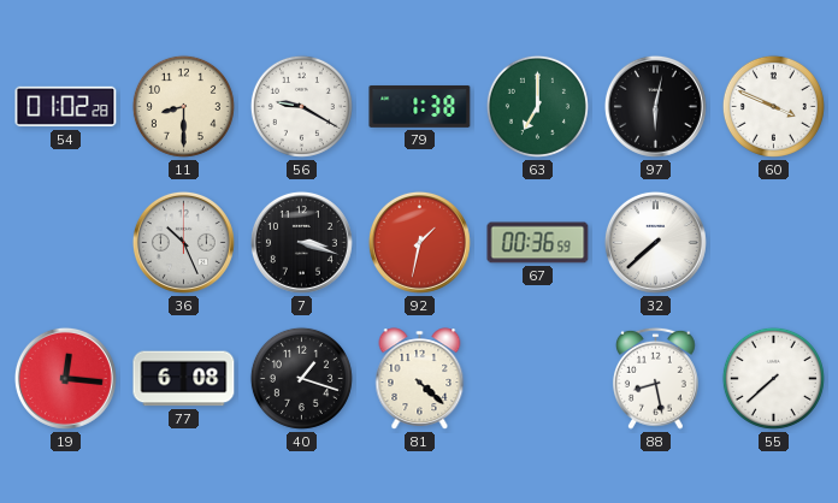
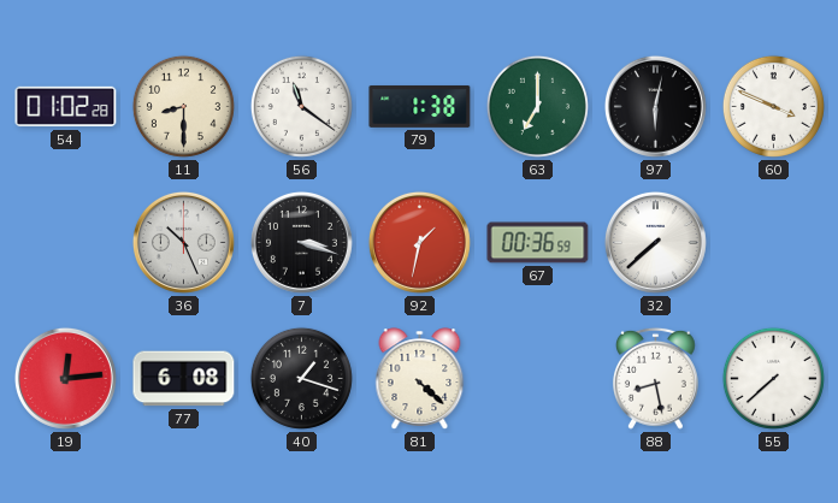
56: 9:20 -> 11:21 (301, 106)
19: 12:16 -> 12:14 (65, 378)
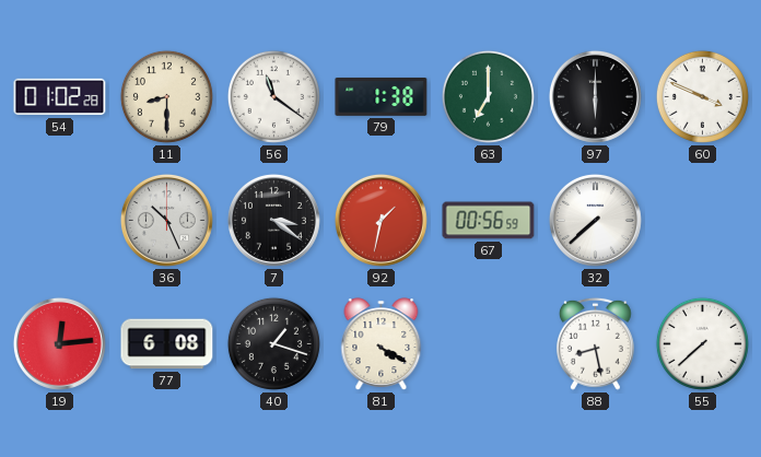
97: 6:02 -> 6:00 (595, 96)
7: 3:18 -> 3:21 (273, 220)
67: 00:36 -> 00:56 (489, 221)
81: 4:22 -> 4:20 (382, 344)
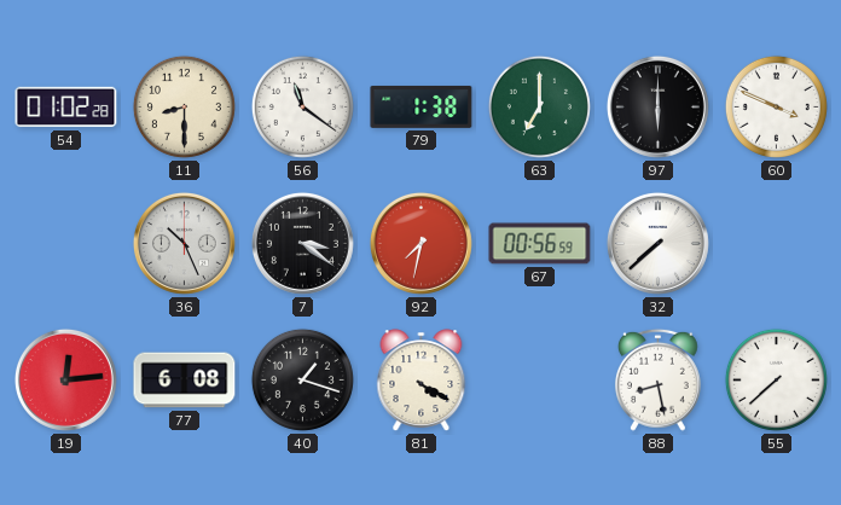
92: 1:32 -> 7:32 (420, 243)
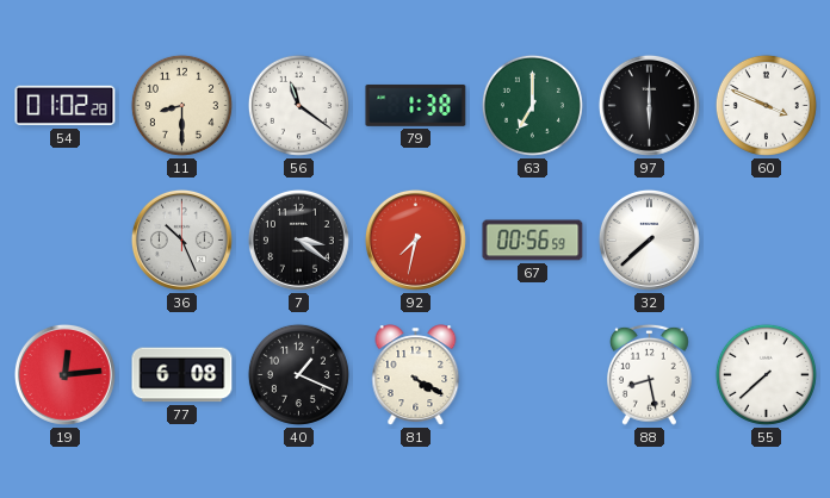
40: 1:18 -> 1:19 (298, 374)
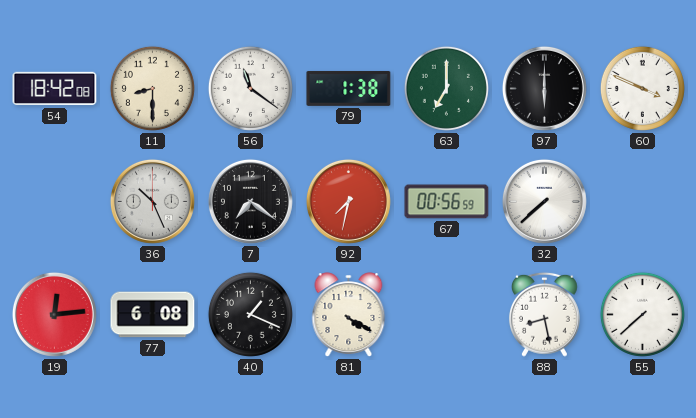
54: 01:02 -> 18:42 (55, 89)
7: 3:21 -> 7:21 (250, 201)
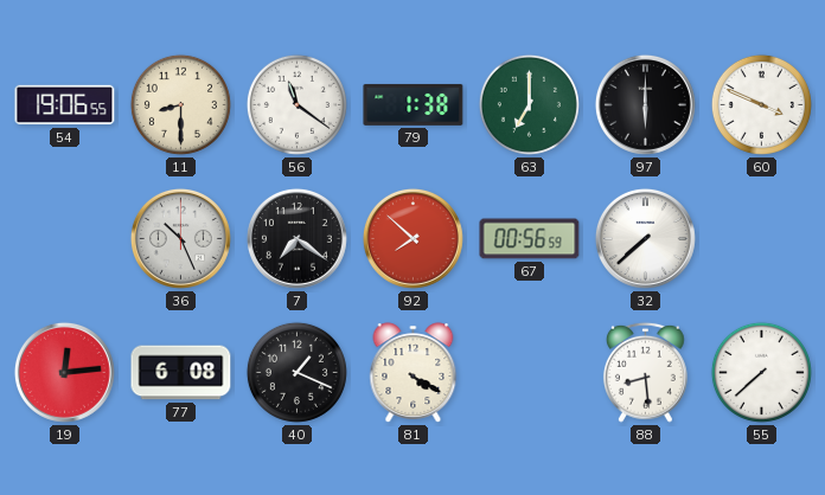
54: 18:42 -> 19:06 (65, 105)
92: 7:32 -> 7:52 (412, 238)
88: 8:28 -> 8:29 (645, 372)
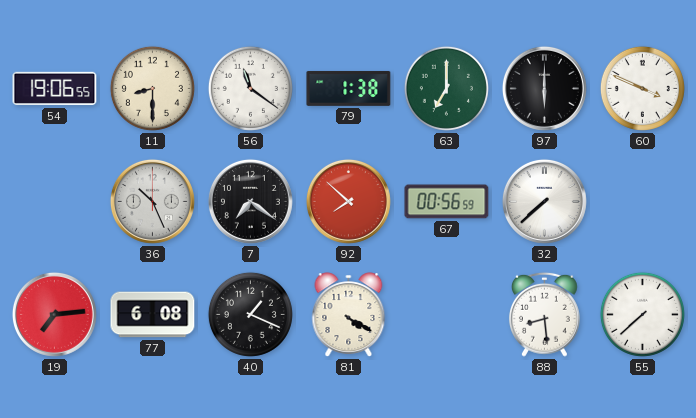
19: 12:14 -> 7:14 (54, 314)
